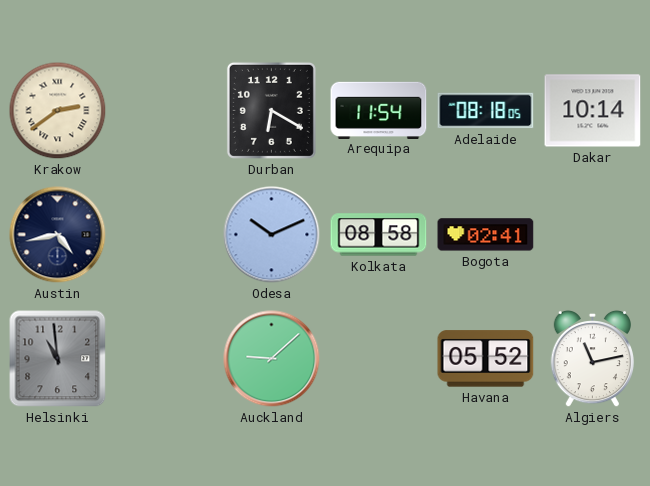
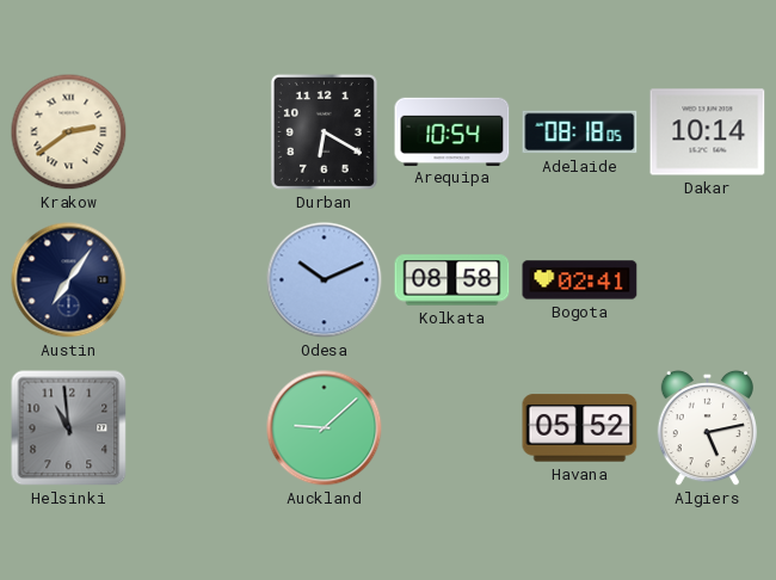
Arequipa: 11:54 -> 10:54 (452, 131)
Austin: 4:43 -> 7:06 (69, 280)
Algiers: 11:13 -> 5:13 (707, 428)
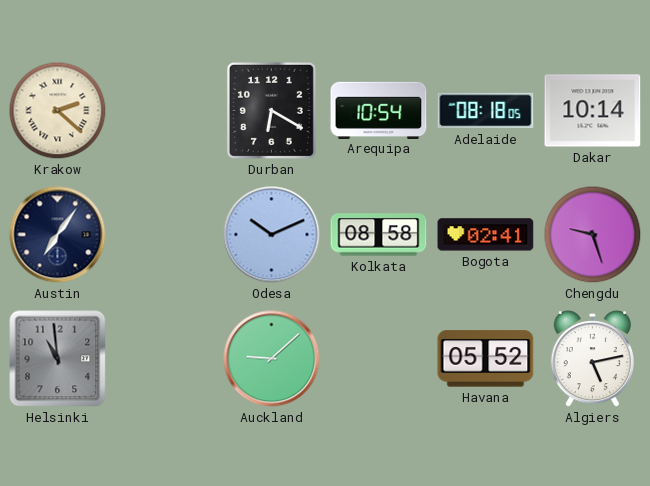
Krakow: 2:39 -> 2:22 (58, 111)
Chengdu: none -> 9:27 (593, 235)
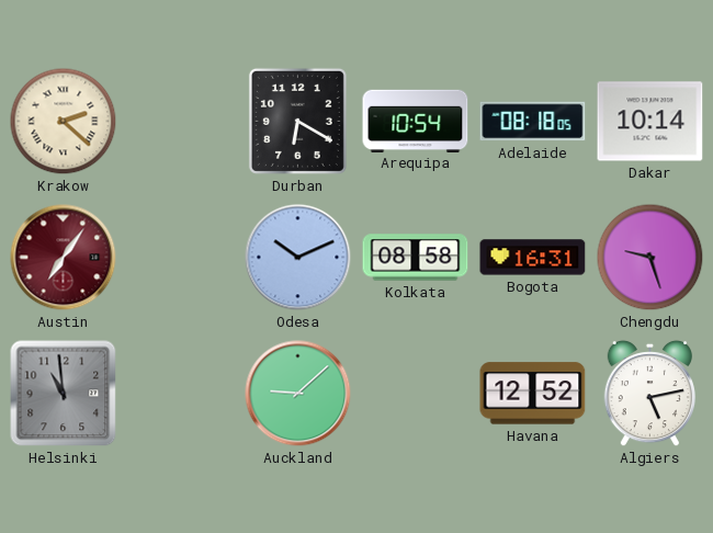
Austin dial: navy -> burgundy (64, 258)
Bogota: 02:41 -> 16:31 (533, 258)
Havana: 05:52 -> 12:52 (533, 394)
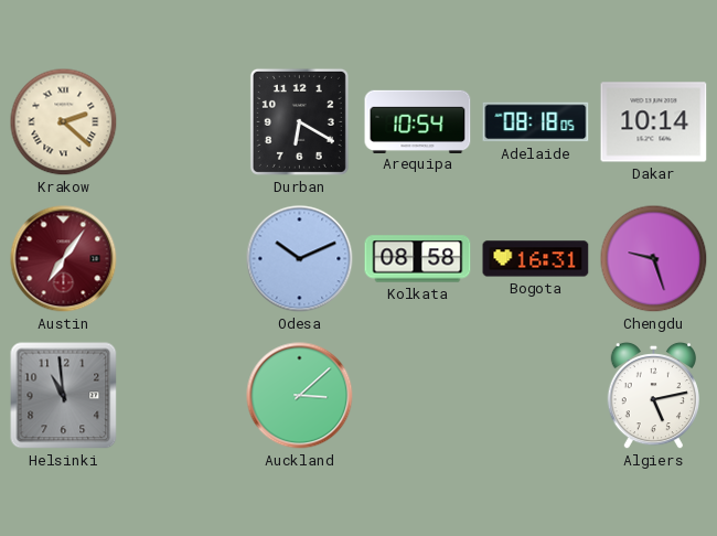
Auckland: 9:08 -> 3:08 (300, 396)
Havana: 12:52 -> none (533, 394)
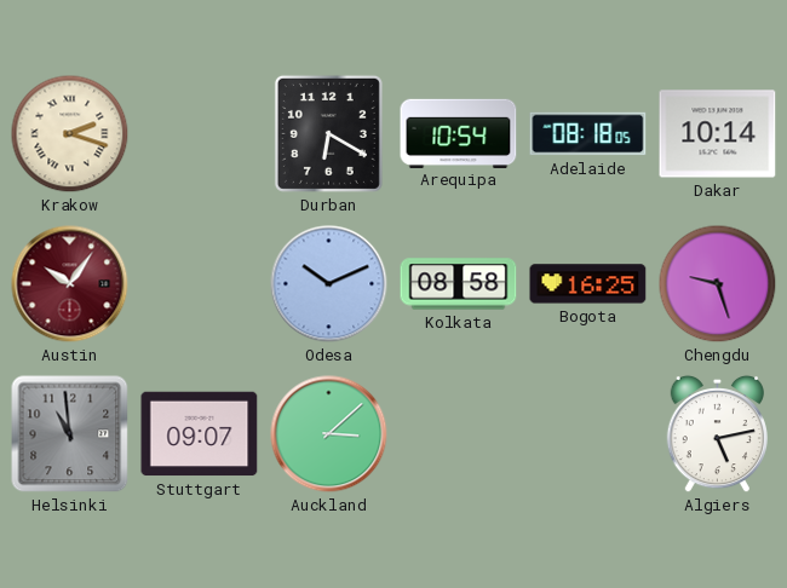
Krakow: 2:22 -> 2:18 (70, 134)
Austin: 7:06 -> 10:06 (70, 284)
Bogota: 16:31 -> 16:25 (588, 284)
Stuttgart: none -> 09:07 (200, 434)
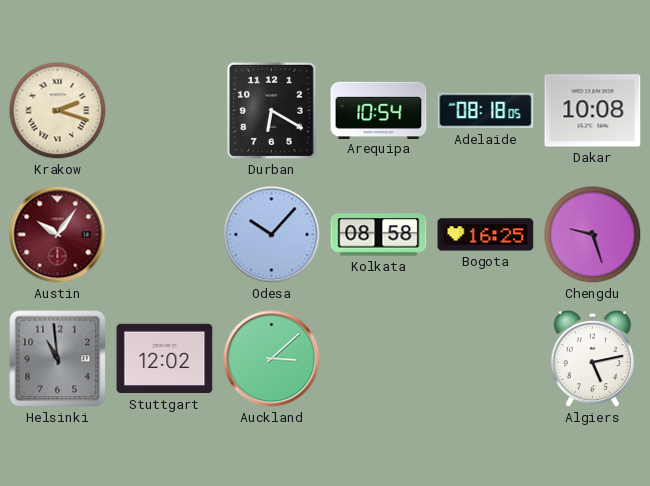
Dakar: 10:14 -> 10:08 (593, 111)
Odesa: 10:11 -> 10:07 (272, 235)
Stuttgart: 09:07 -> 12:02 (165, 359)
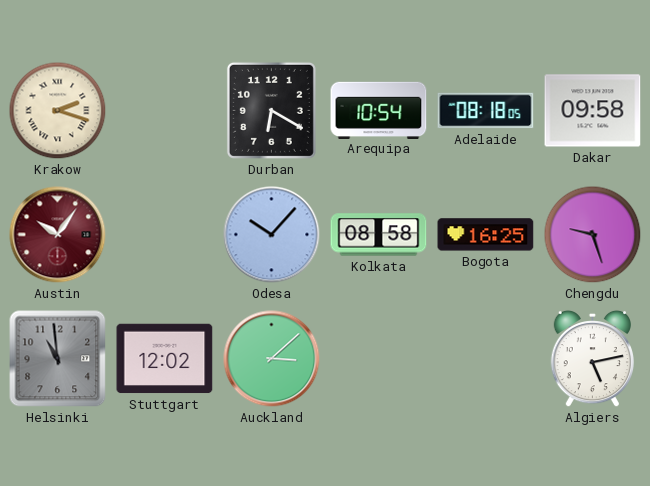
Dakar: 10:08 -> 09:58 (593, 111)
